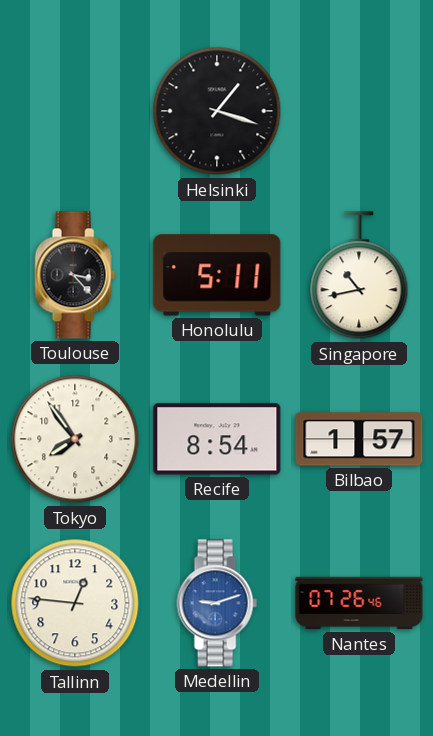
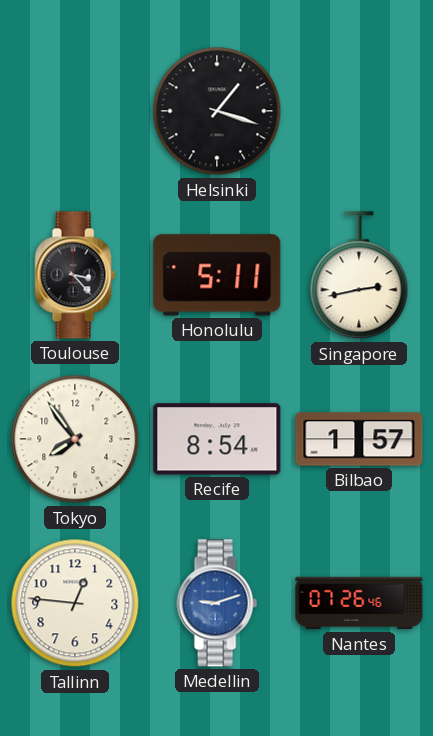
Singapore: 10:43 -> 2:43 (359, 276)
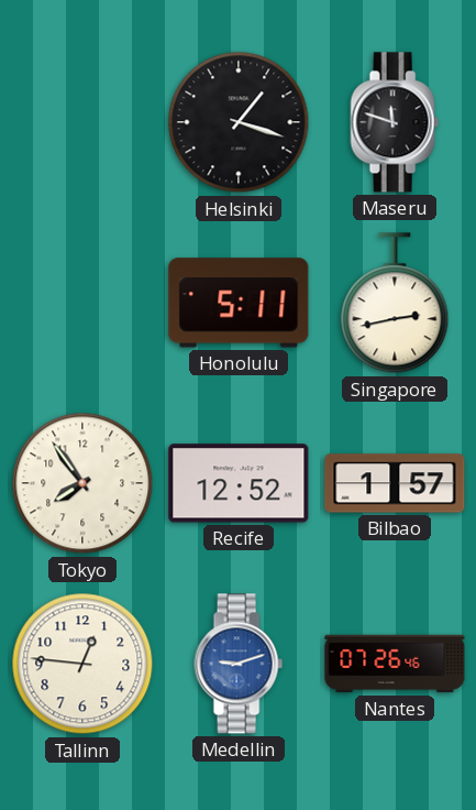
Maseru: none -> 11:48 (395, 122)
Toulouse: 3:23 -> none (75, 275)
Recife: 8:54 -> 12:52 (239, 483)
